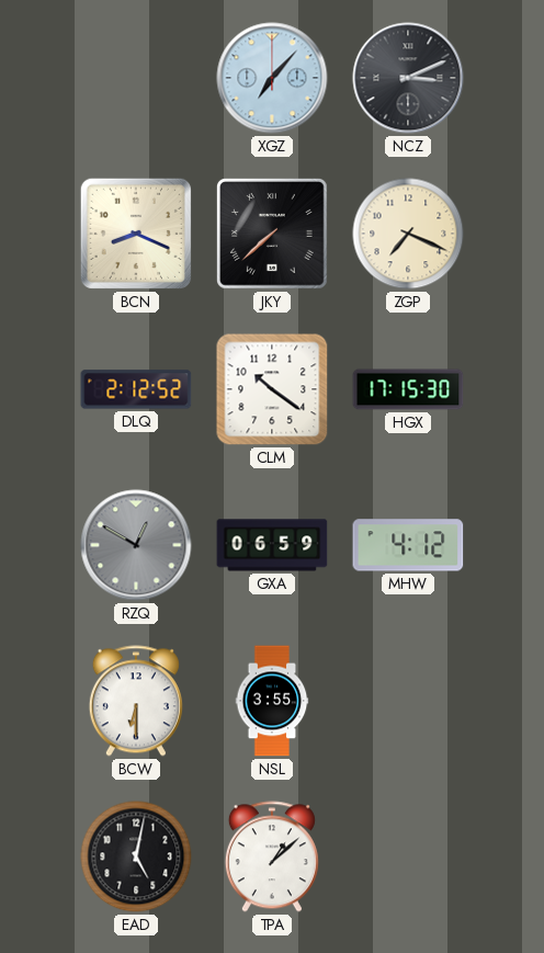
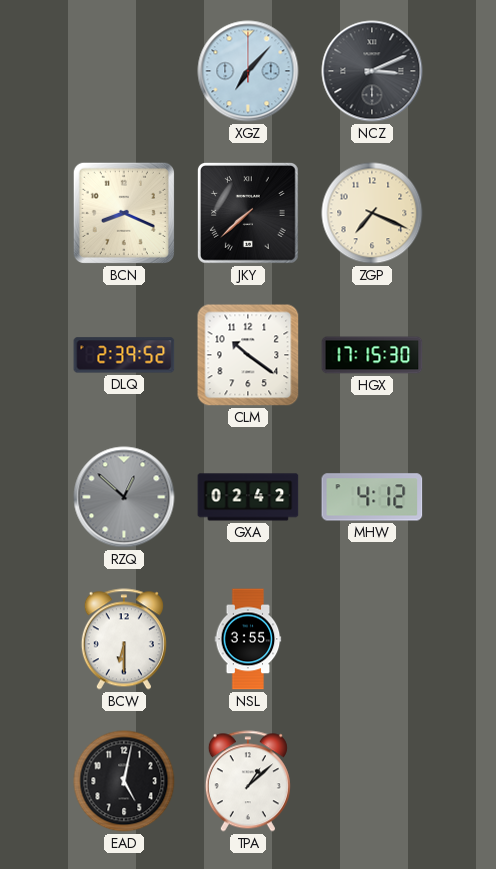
DLQ: 2:12 -> 2:39 (124, 355)
RZQ: 12:50 -> 12:52 (124, 497)
GXA: 06:59 -> 02:42 (248, 497)
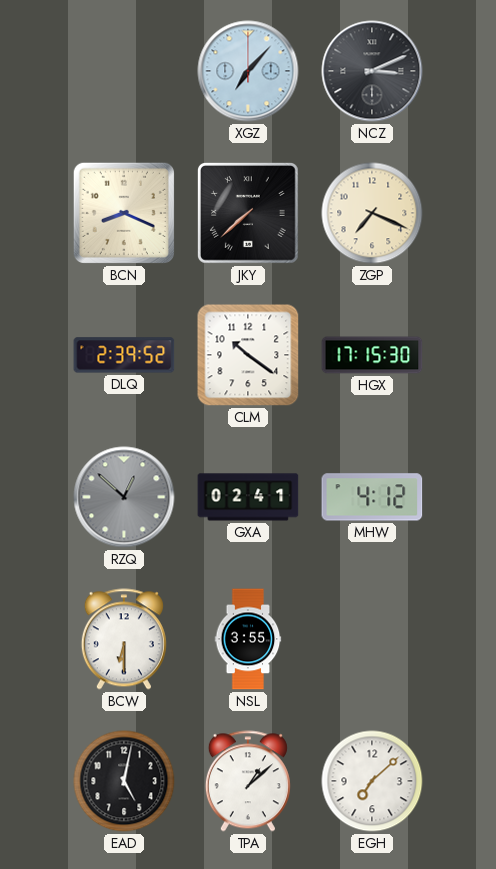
GXA: 02:42 -> 02:41 (248, 497)
EGH: none -> 7:08 (372, 781)
